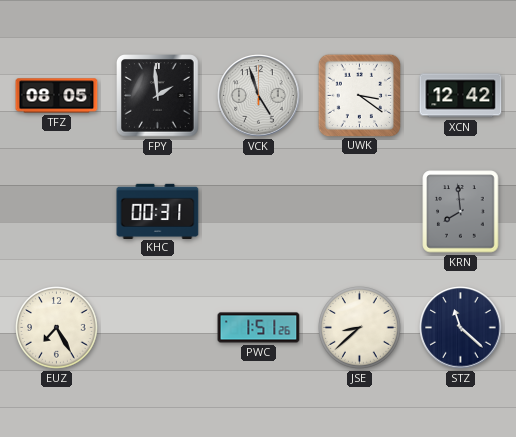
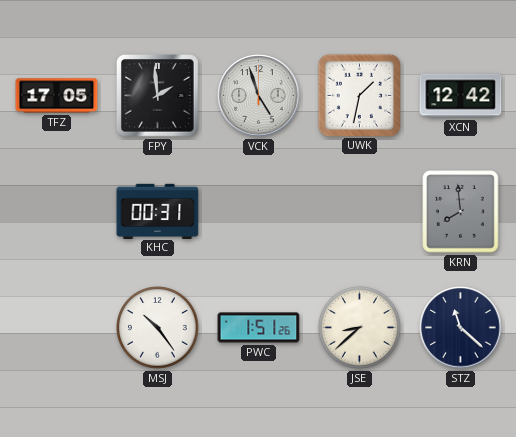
TFZ: 08:05 -> 17:05 (57, 96)
UWK: 3:21 -> 1:32 (359, 95)
EUZ: 7:25 -> none (57, 328)
MSJ: none -> 10:24 (158, 328)
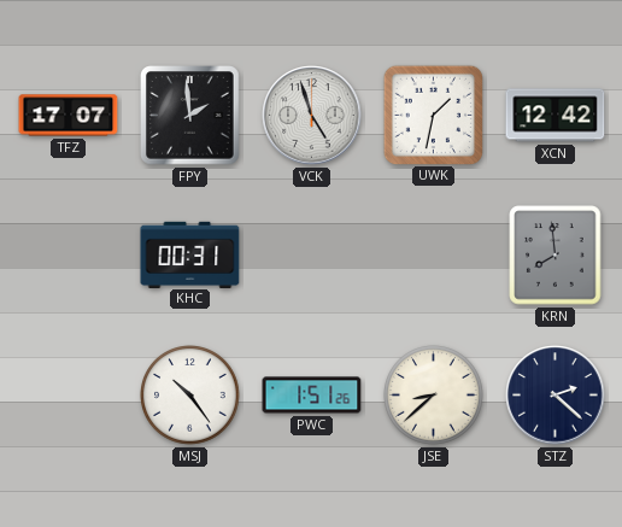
TFZ: 17:05 -> 17:07 (69, 116)
STZ: 11:22 -> 2:22 (556, 396)
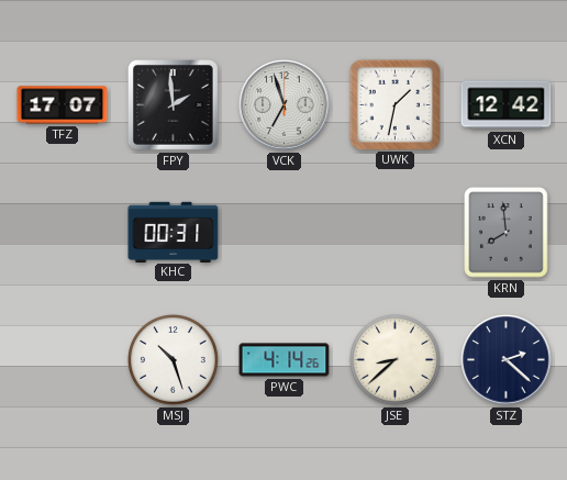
VCK: 4:57 -> 6:57 (285, 105)
MSJ: 10:24 -> 10:27 (174, 360)
PWC: 1:51 -> 4:14 (285, 360)
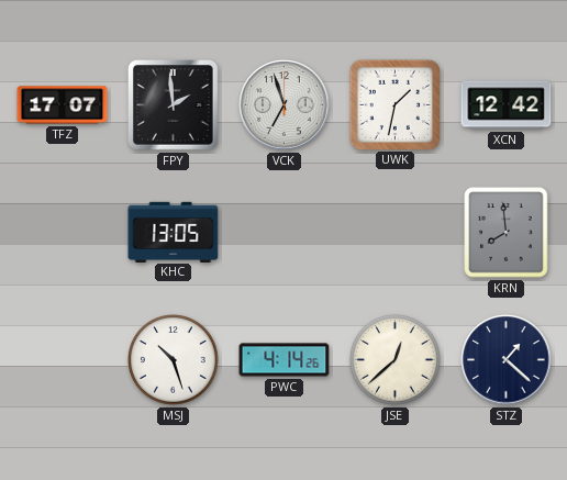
KHC: 00:31 -> 13:05 (174, 232)
JSE: 8:38 -> 12:38 (396, 360)
STZ: 2:22 -> 1:22 (507, 360)
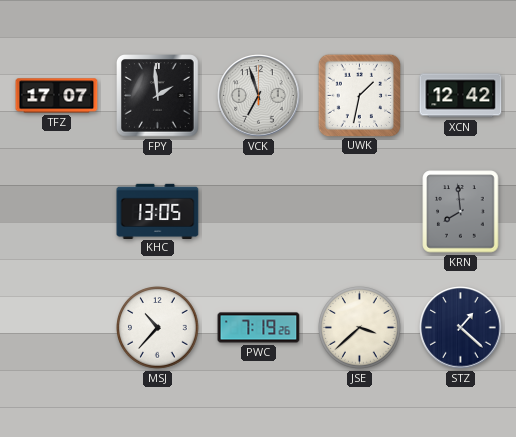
MSJ: 10:27 -> 10:37 (158, 328)
PWC: 4:14 -> 7:19 (259, 328)
JSE: 12:38 -> 3:38 (360, 328)
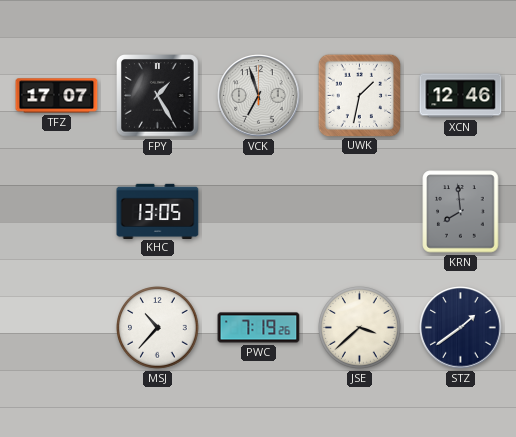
FPY: 1:59 -> 1:25 (158, 96)
XCN: 12:42 -> 12:46 (461, 96)
STZ: 1:22 -> 1:39 (461, 328)
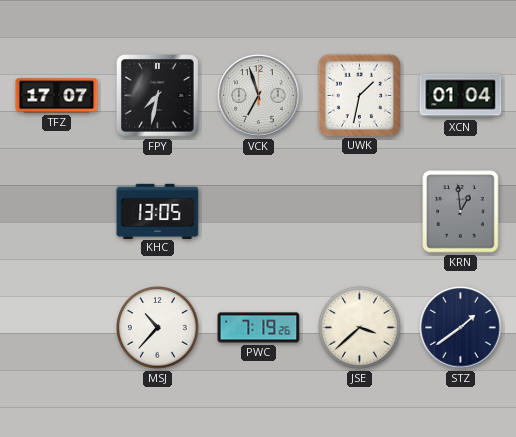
FPY: 1:25 -> 7:32 (158, 96)
XCN: 12:46 -> 01:04 (461, 96)
KRN: 7:59 -> 12:59 (461, 212)
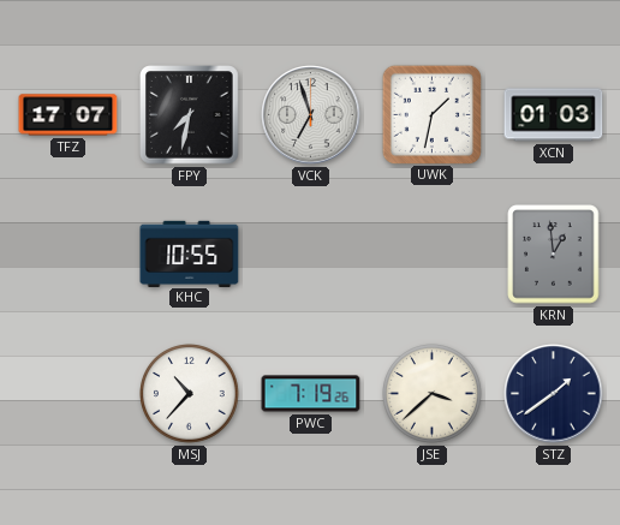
XCN: 01:04 -> 01:03 (554, 115)
KHC: 13:05 -> 10:55 (190, 253)
